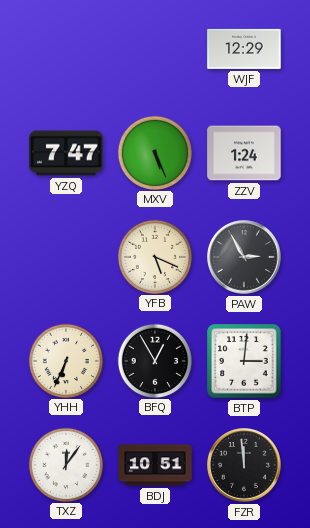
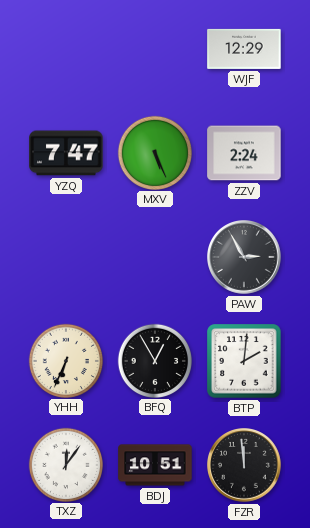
ZZV: 1:24 -> 2:24 (244, 153)
YFB: 5:19 -> none (154, 256)
BTP: 3:01 -> 2:01 (244, 361)
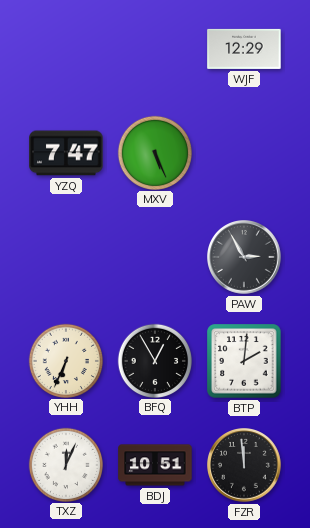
ZZV: 2:24 -> none (244, 153)
TXZ: 12:06 -> 12:04 (65, 464)
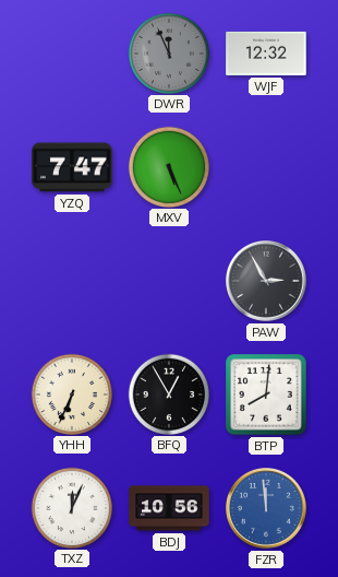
DWR: none -> 11:56 (168, 52)
WJF: 12:29 -> 12:32 (266, 54)
BTP: 2:01 -> 8:01 (266, 395)
BDJ: 10:51 -> 10:56 (169, 508)
FZR dial: black -> blue (267, 509)
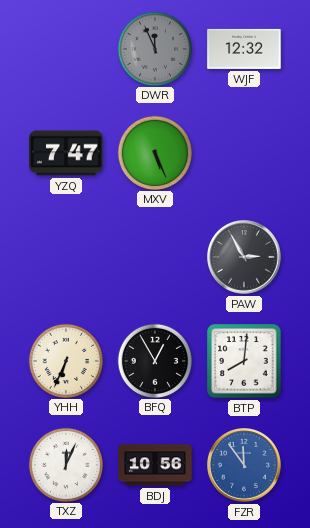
FZR: 11:59 -> 11:54 (245, 466)
